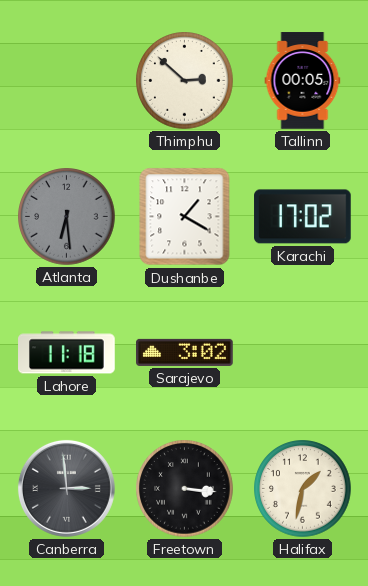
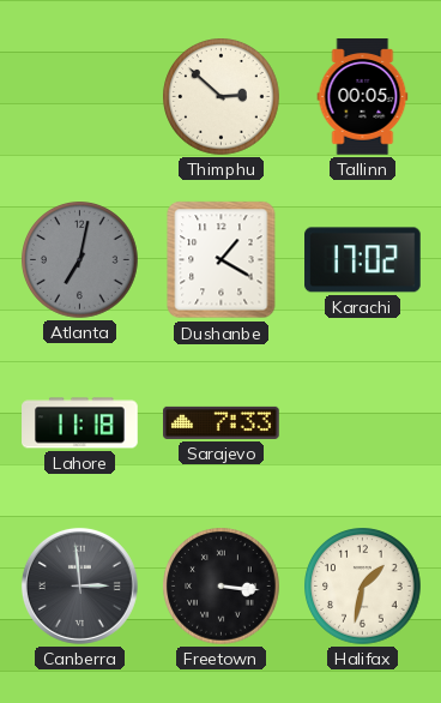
Atlanta: 6:29 -> 7:02 (80, 260)
Sarajevo: 3:02 -> 7:33 (222, 422)
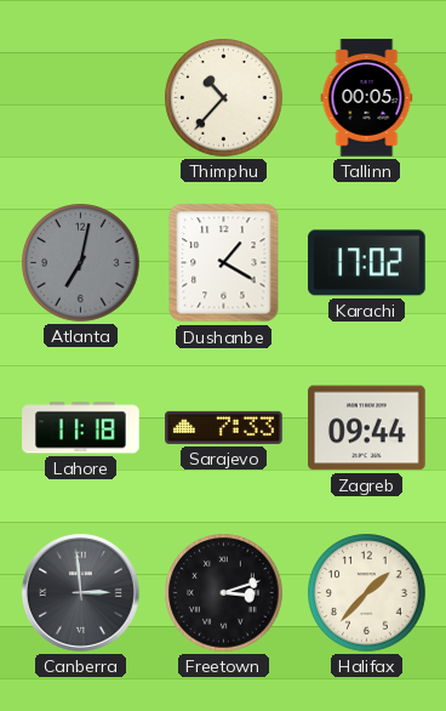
Thimphu: 2:52 -> 10:37 (224, 98)
Zagreb: none -> 09:44 (367, 428)
Freetown: 3:16 -> 3:12 (224, 593)
Halifax: 1:32 -> 1:37 (367, 593)
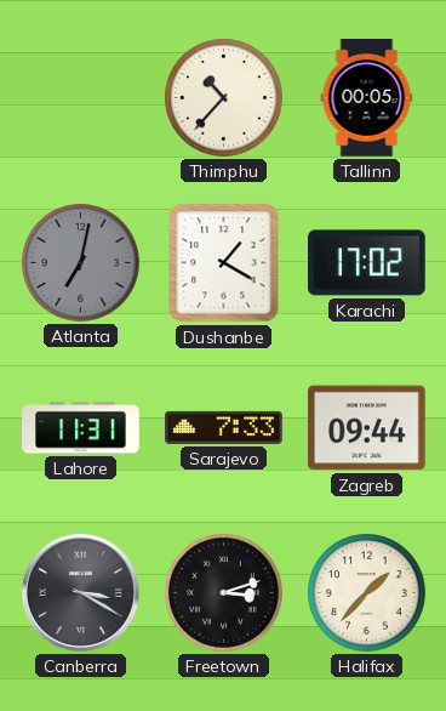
Lahore: 11:18 -> 11:31 (81, 428)
Canberra: 2:59 -> 3:20 (80, 592)
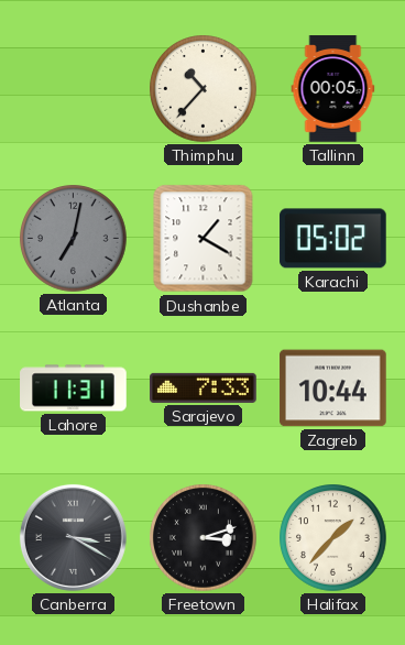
Karachi: 17:02 -> 05:02 (333, 239)
Zagreb: 09:44 -> 10:44 (333, 389)
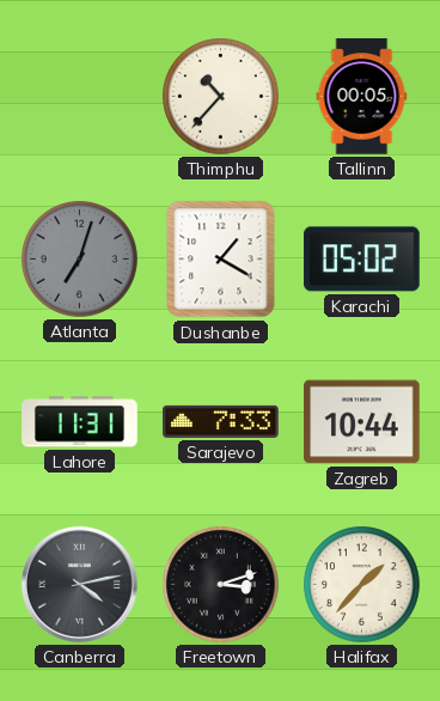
Atlanta: 7:02 -> 7:03 (80, 260)
Canberra: 3:20 -> 4:13 (79, 584)
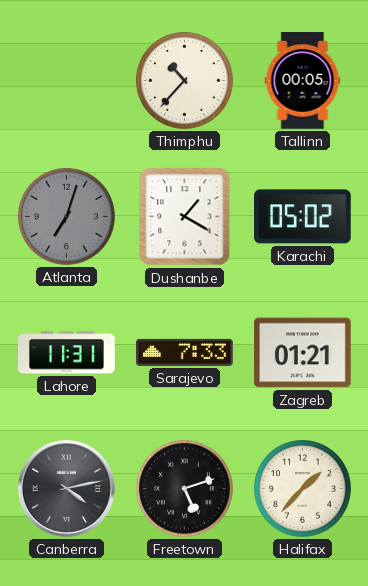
Zagreb: 10:44 -> 01:21 (303, 353)
Freetown: 3:12 -> 5:12 (185, 489)
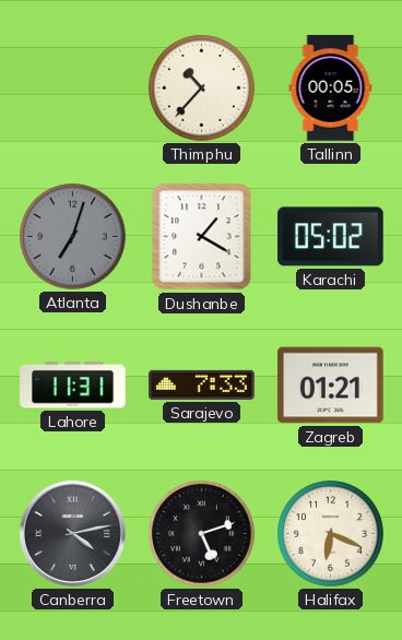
Halifax: 1:37 -> 6:19 (331, 534)
